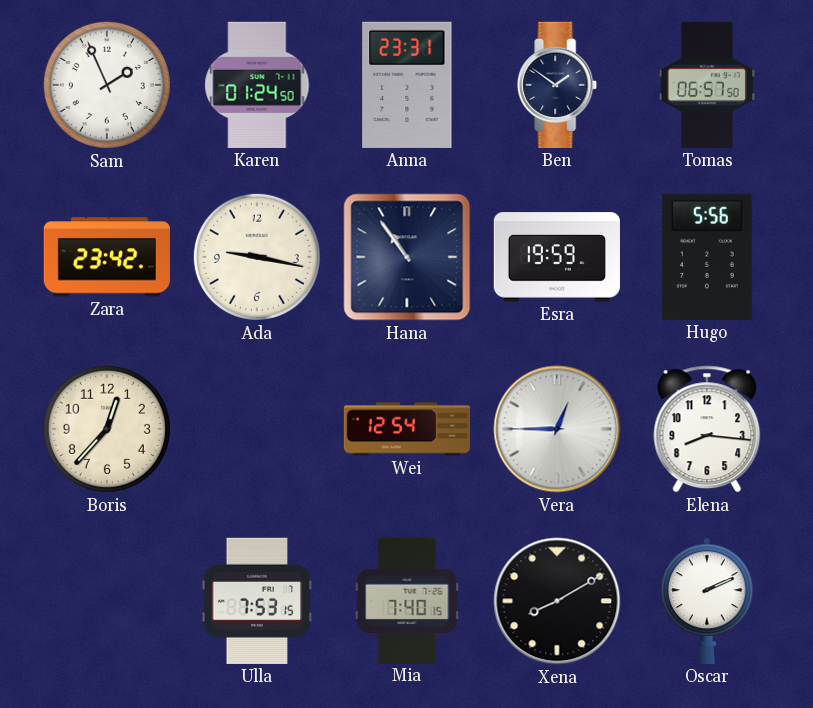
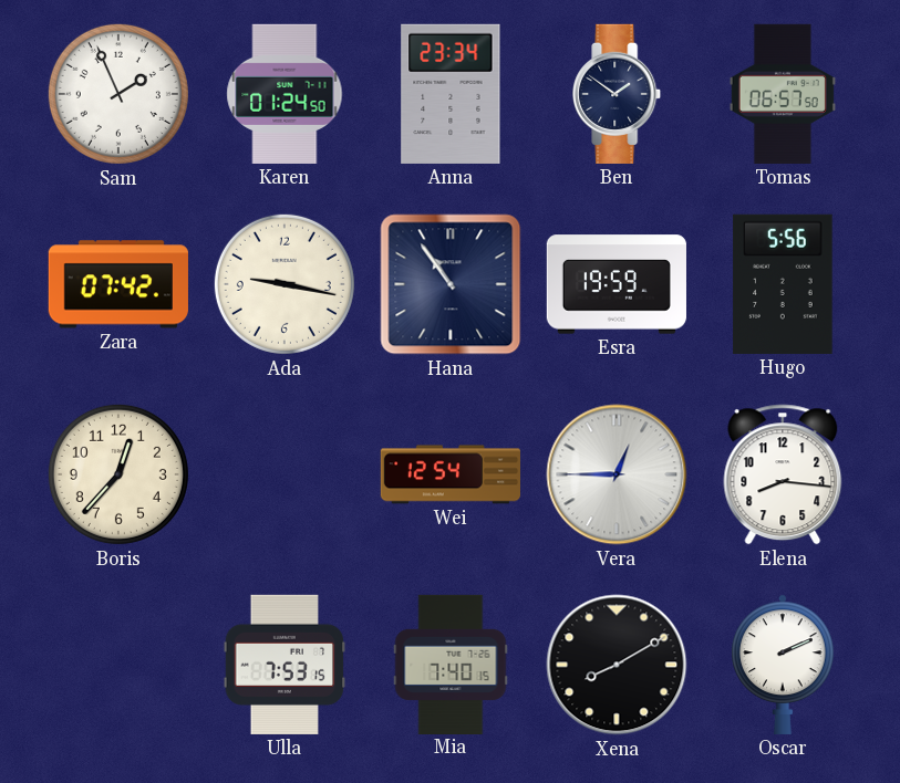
Anna: 23:31 -> 23:34 (451, 94)
Zara: 23:42 -> 07:42 (118, 284)
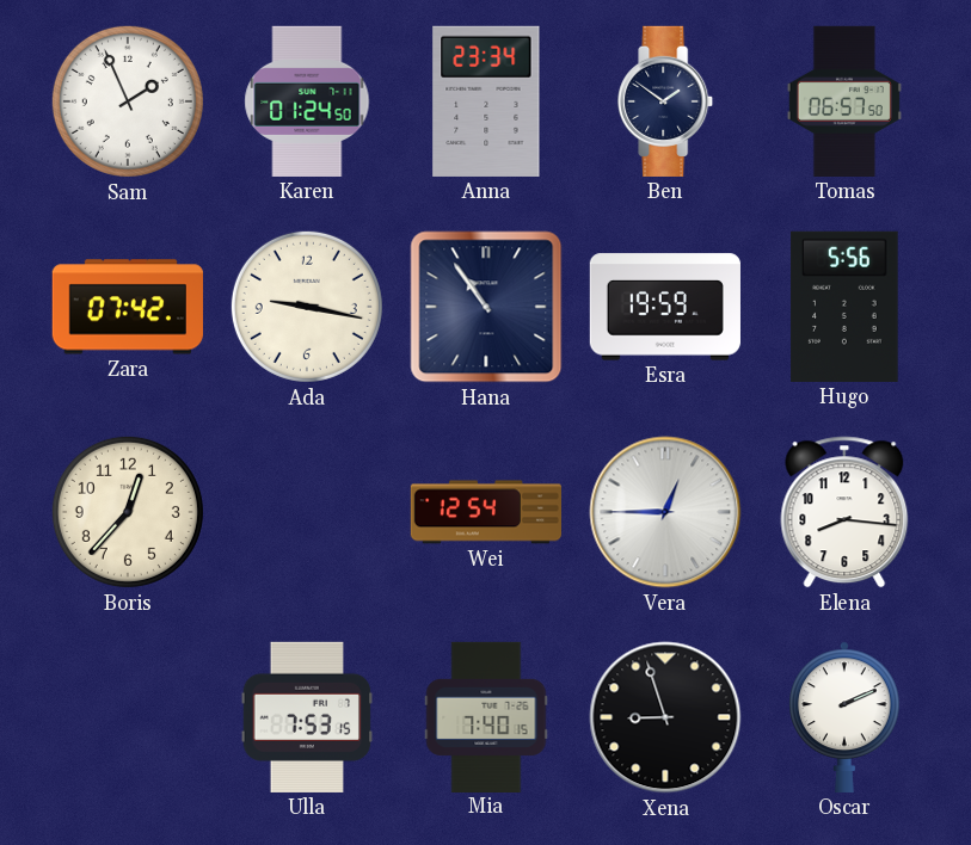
Xena: 8:10 -> 8:57 (665, 717)
